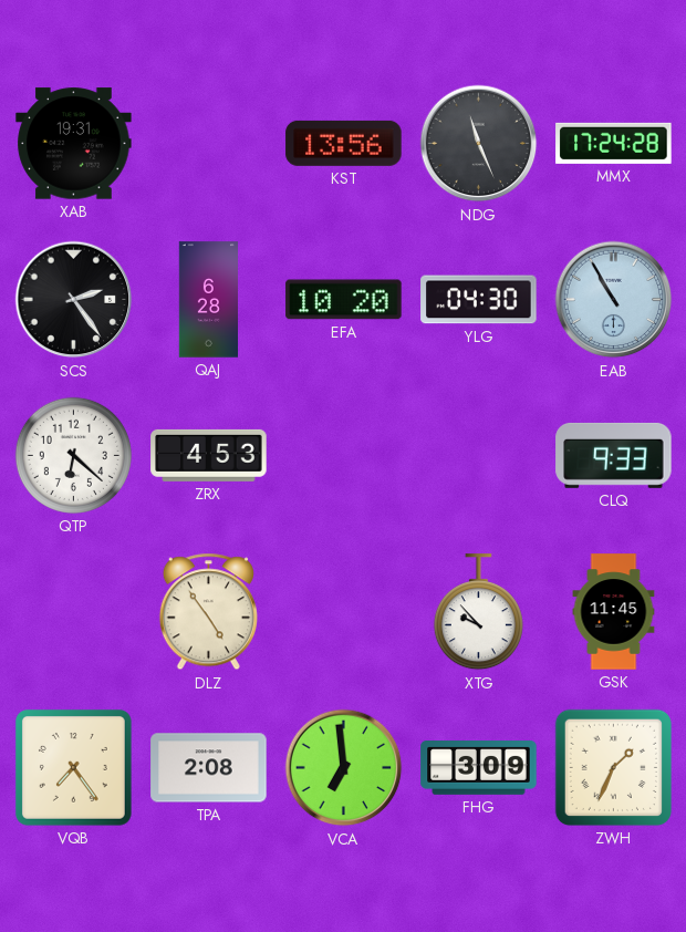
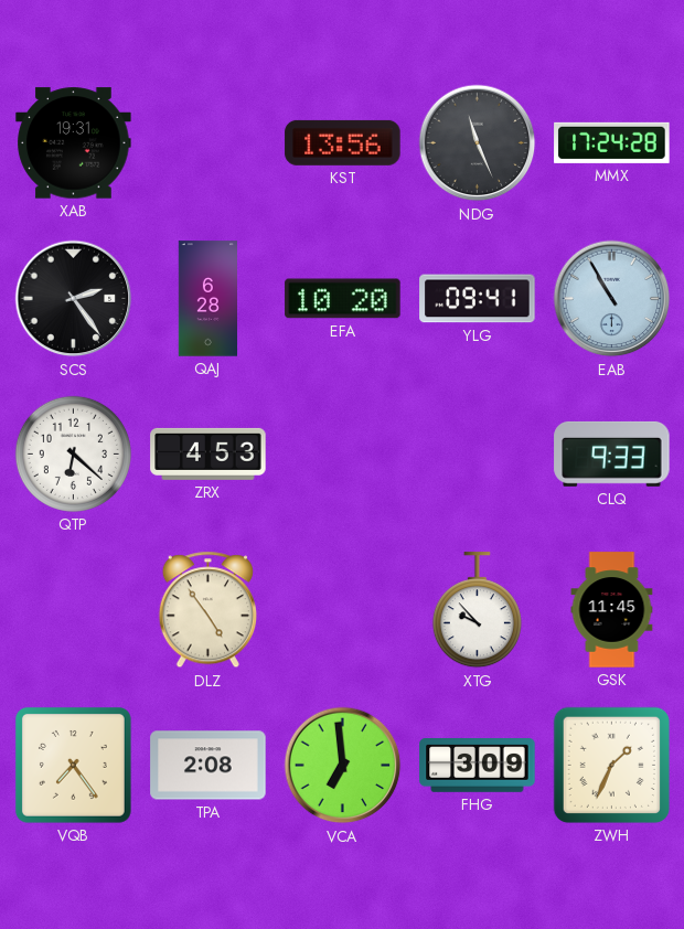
YLG: 04:30 -> 09:41 (478, 299)
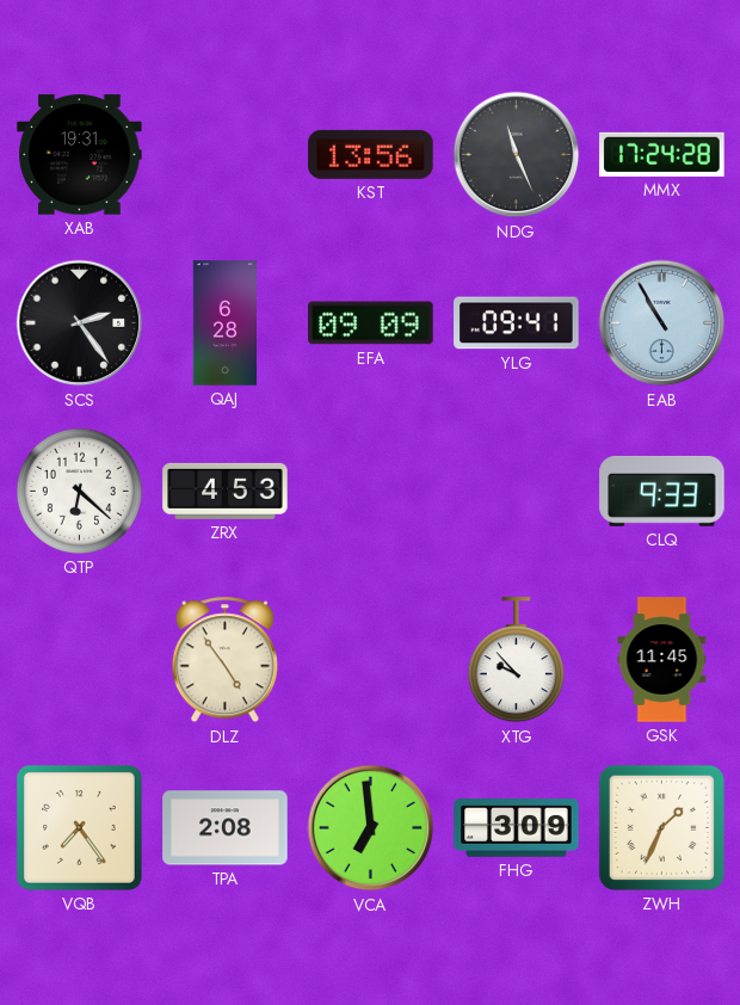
EFA: 10:20 -> 09:09 (371, 323)
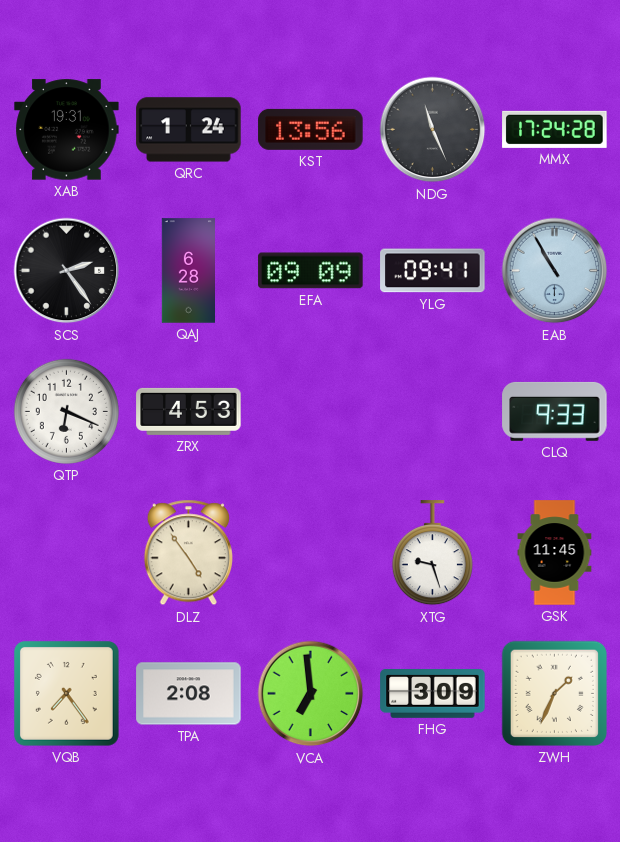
QRC: none -> 1:24 (189, 130)
QTP: 6:22 -> 6:19 (66, 411)
XTG: 9:53 -> 9:27 (432, 553)
